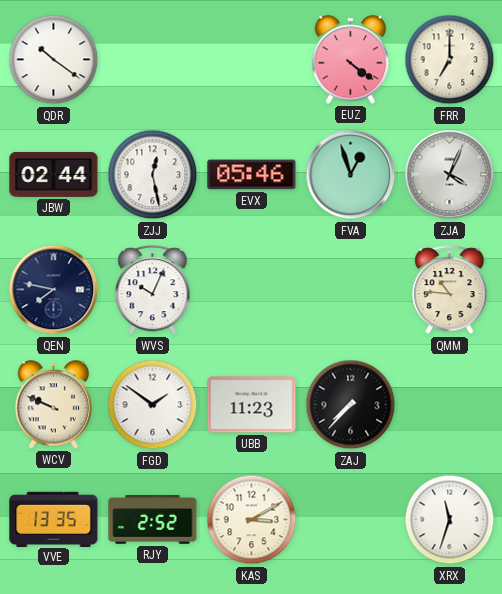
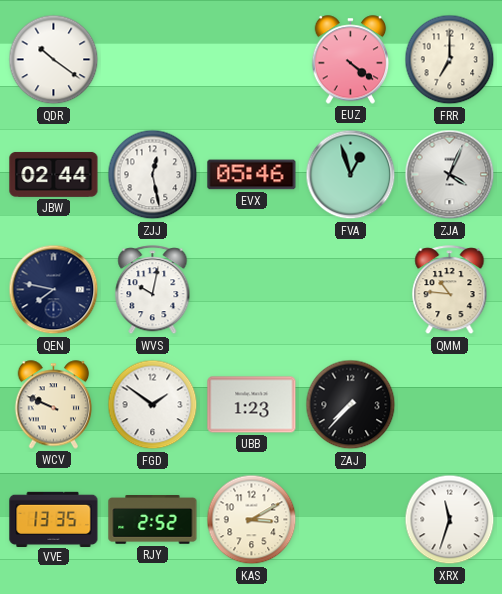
WVS: 10:04 -> 10:02 (153, 290)
UBB: 11:23 -> 1:23 (252, 405)
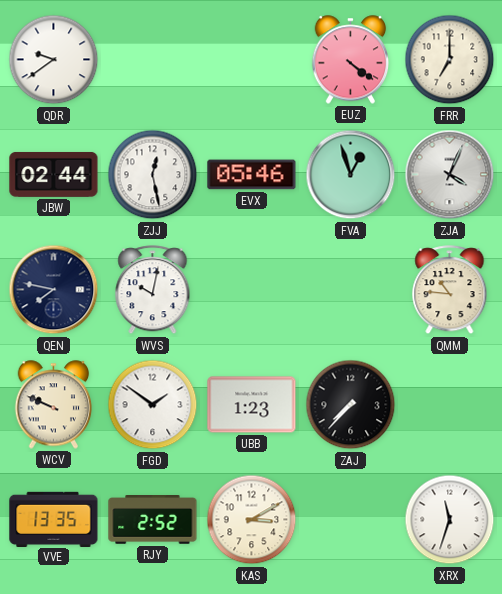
QDR: 10:21 -> 9:39 (54, 60)
